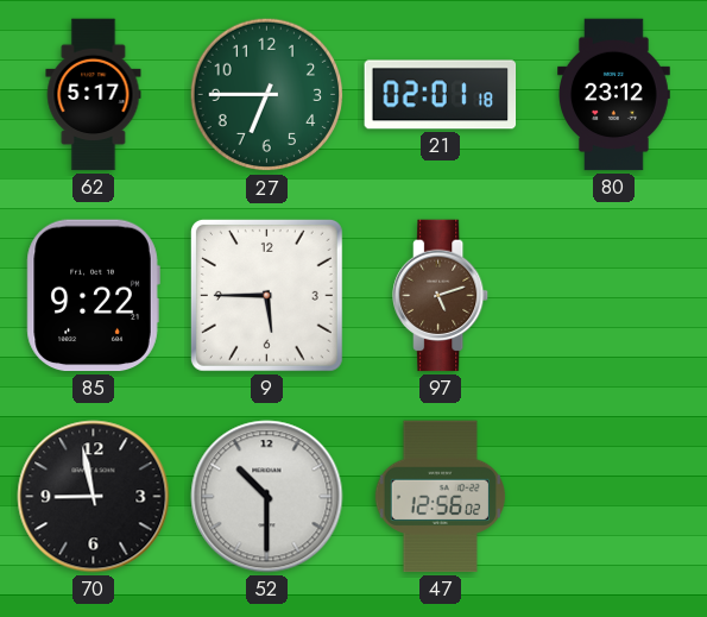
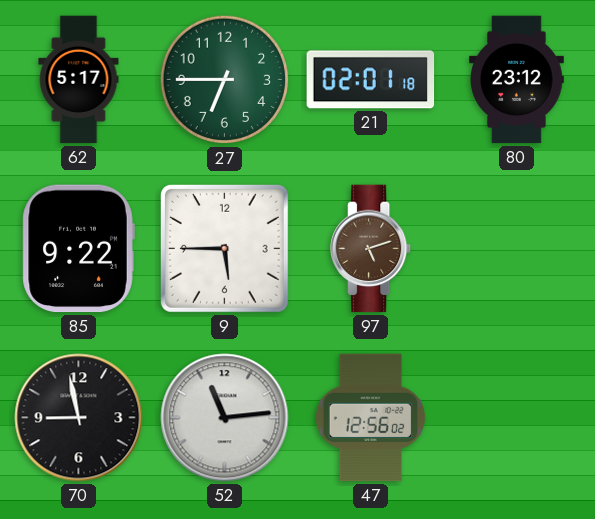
52: 10:30 -> 11:14 (225, 418)
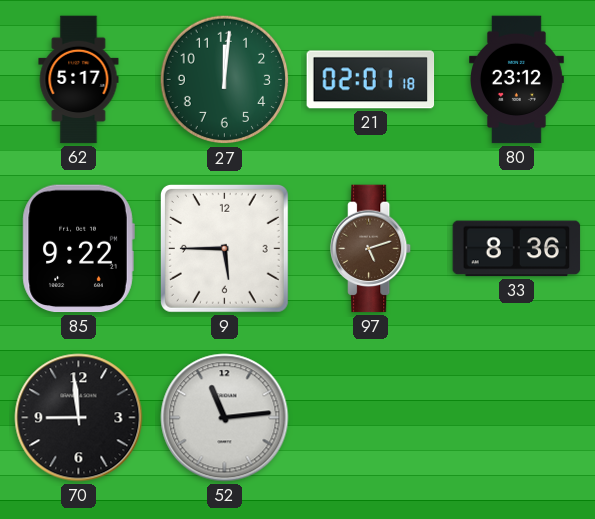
27: 6:45 -> 12:01 (225, 80)
33: none -> 8:36 (517, 249)
70: 8:58 -> 8:59 (79, 418)
47: 12:56 -> none (370, 418)
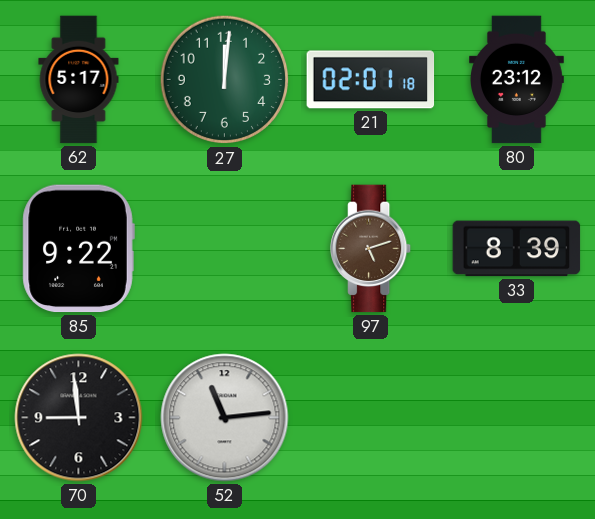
9: 5:45 -> none (224, 248)
33: 8:36 -> 8:39 (517, 249)
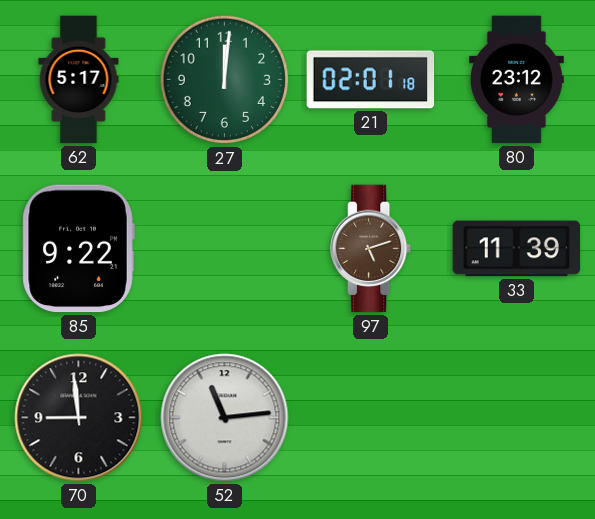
33: 8:39 -> 11:39 (517, 249)
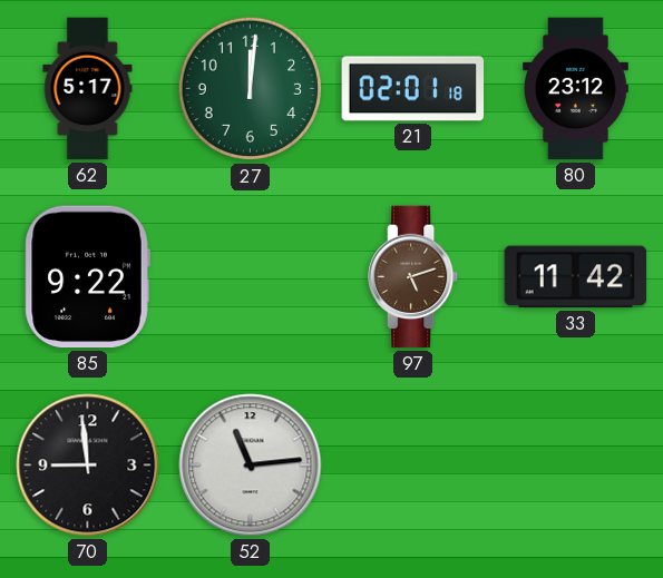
33: 11:39 -> 11:42 (576, 277)
